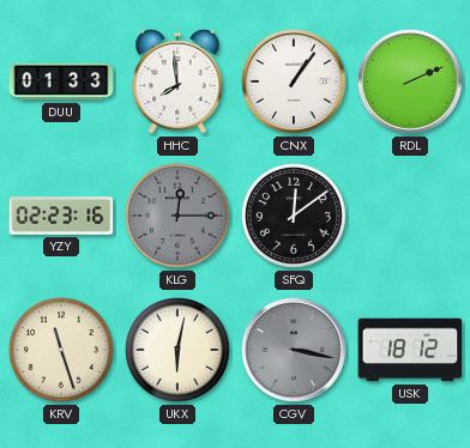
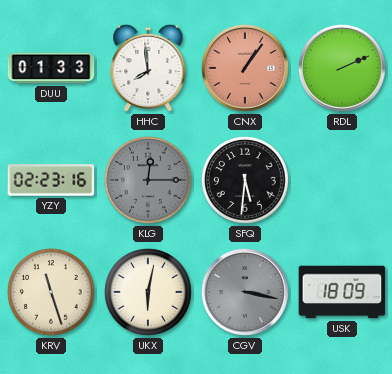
CNX dial: white -> salmon (246, 69)
SFQ: 12:09 -> 5:31 (245, 180)
USK: 18:12 -> 18:09 (342, 292)
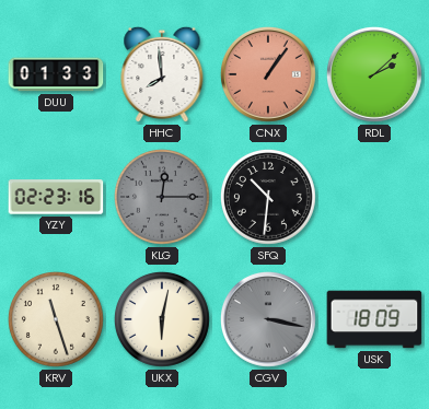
RDL: 2:11 -> 2:08 (375, 75)
SFQ: 5:31 -> 10:31 (268, 197)
